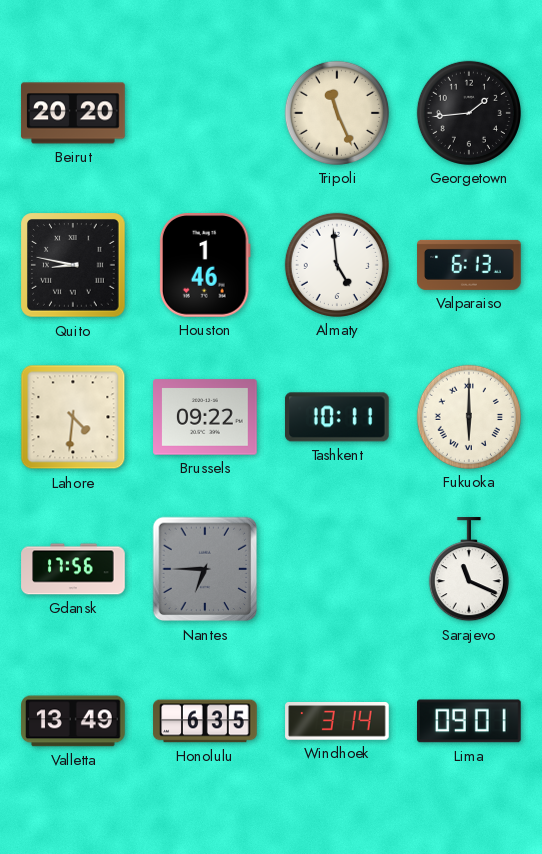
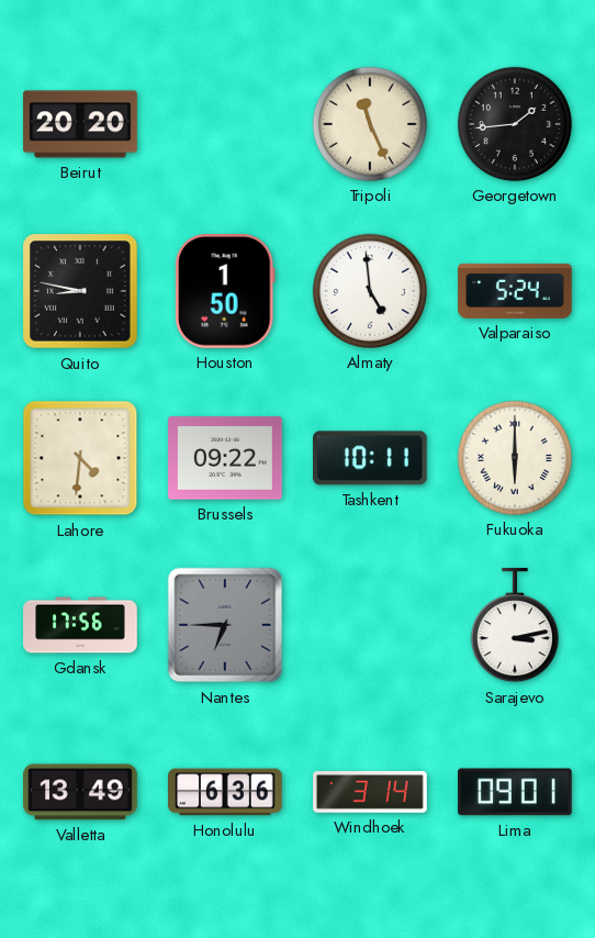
Houston: 1:46 -> 1:50 (225, 292)
Valparaiso: 6:13 -> 5:24 (515, 291)
Sarajevo: 11:19 -> 3:13 (515, 626)
Honolulu: 6:35 -> 6:36 (225, 792)
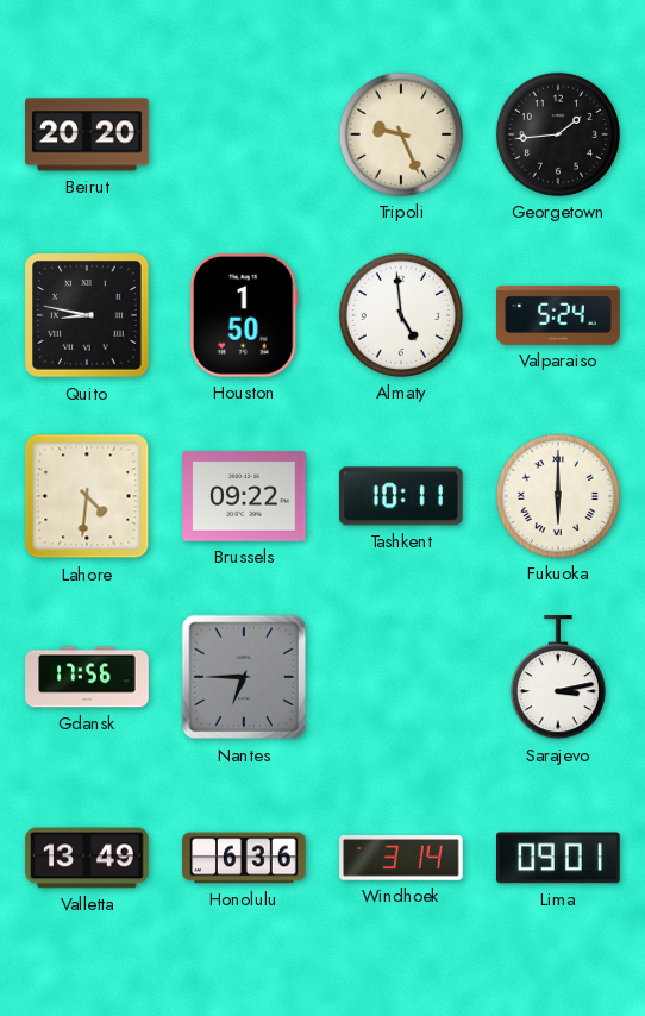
Tripoli: 11:26 -> 9:26 (401, 134)
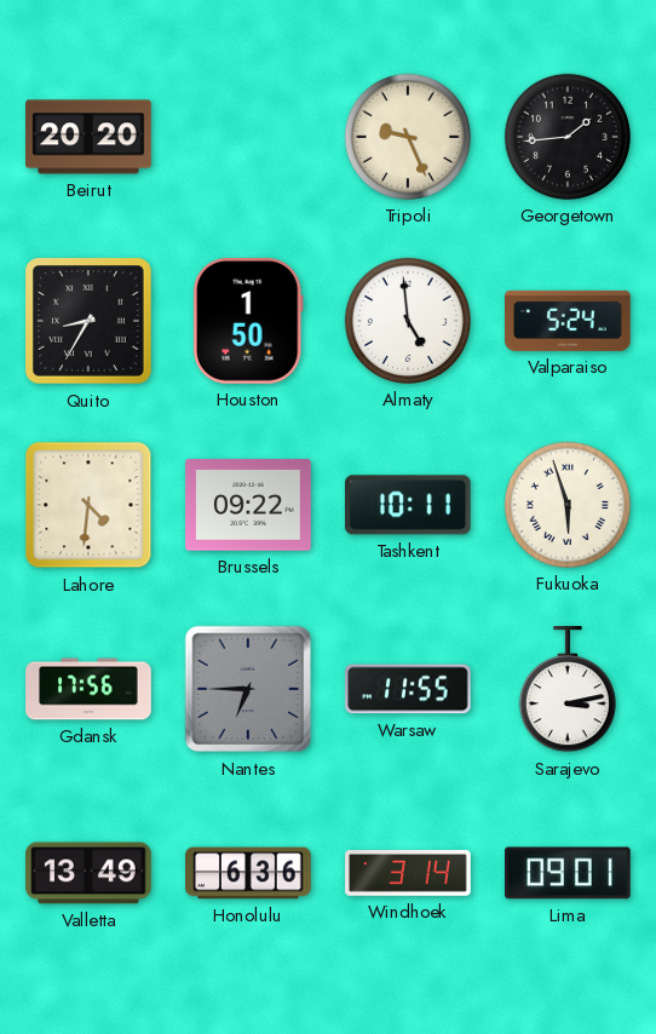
Quito: 8:47 -> 8:35 (88, 321)
Fukuoka: 6:00 -> 5:57 (568, 505)
Warsaw: none -> 11:55 (408, 689)
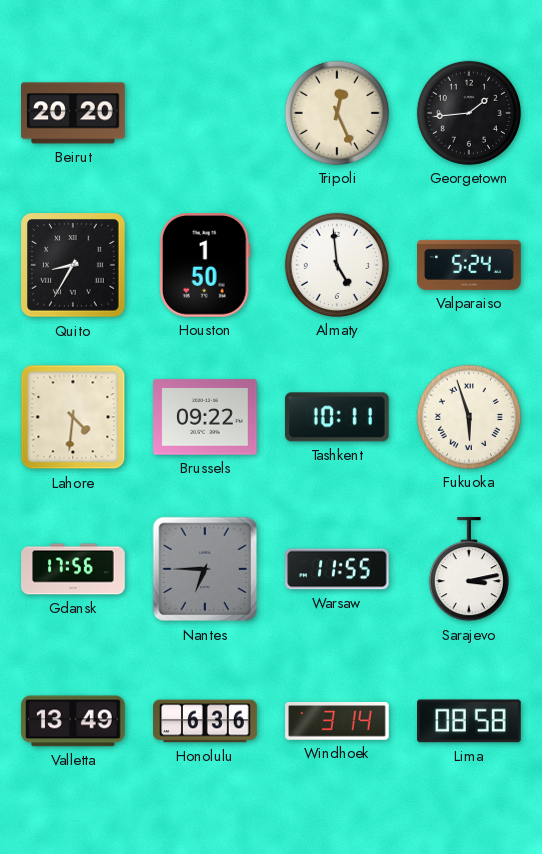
Tripoli: 9:26 -> 12:26 (337, 113)
Lima: 09:01 -> 08:58 (470, 721)
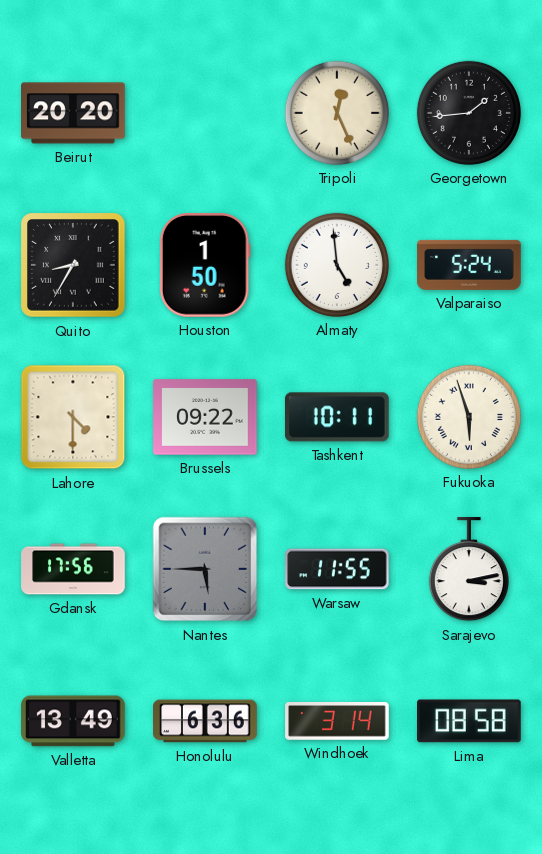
Lahore: 4:31 -> 4:30 (73, 417)
Nantes: 6:45 -> 5:45 (205, 569)
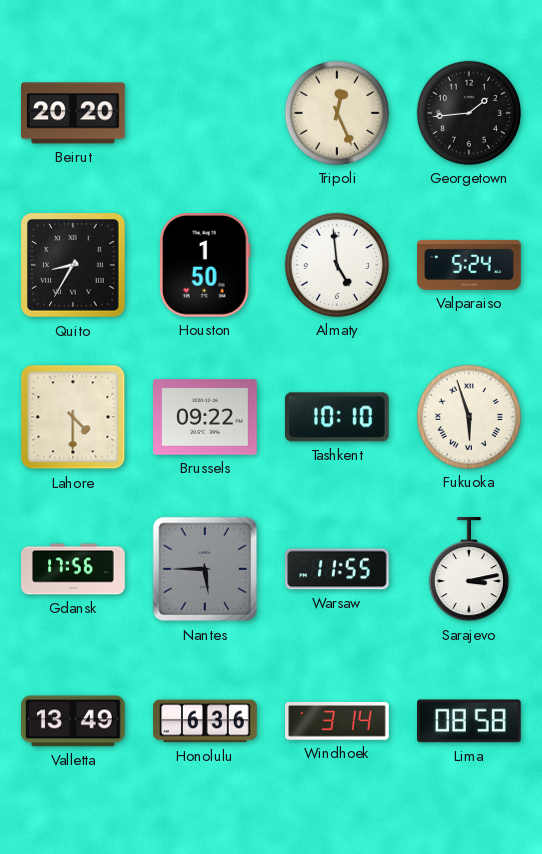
Tashkent: 10:11 -> 10:10 (337, 417)
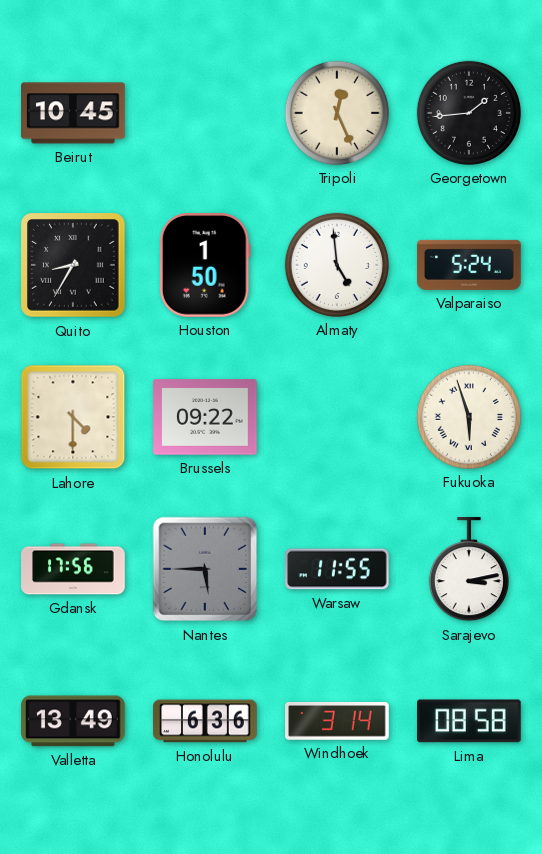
Beirut: 20:20 -> 10:45 (73, 113)
Tashkent: 10:10 -> none (337, 417)
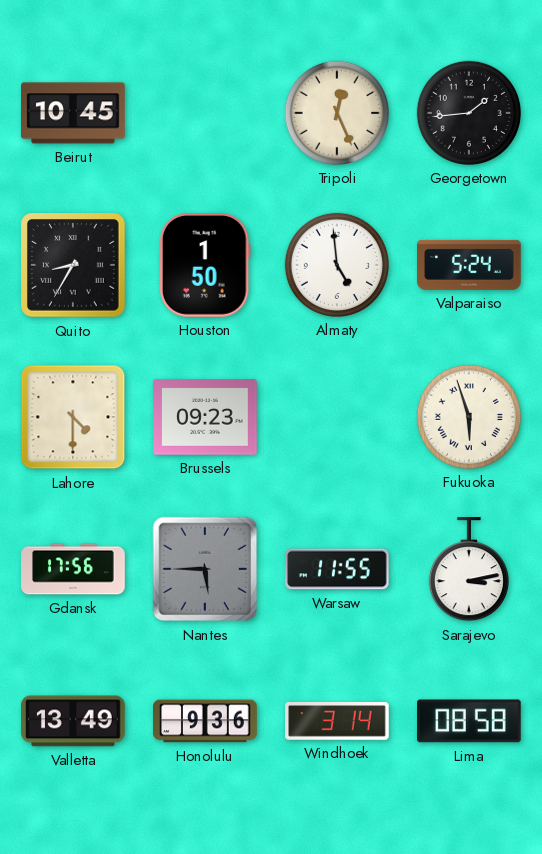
Brussels: 09:22 -> 09:23 (205, 417)
Honolulu: 6:36 -> 9:36 (205, 721)
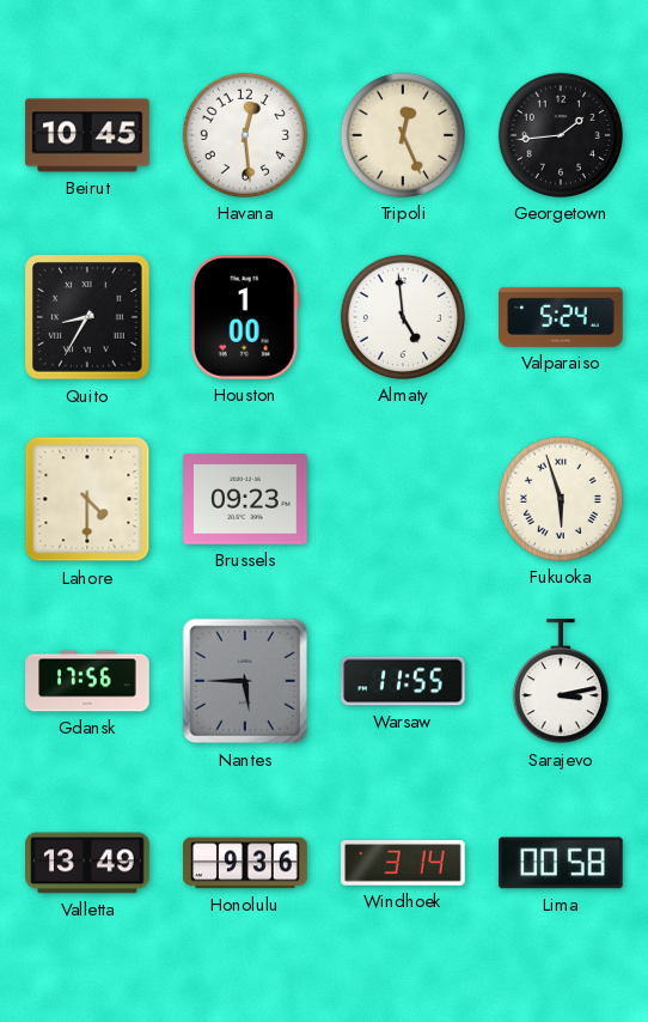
Havana: none -> 12:29 (245, 135)
Houston: 1:50 -> 1:00 (245, 318)
Lima: 08:58 -> 00:58 (562, 863)
